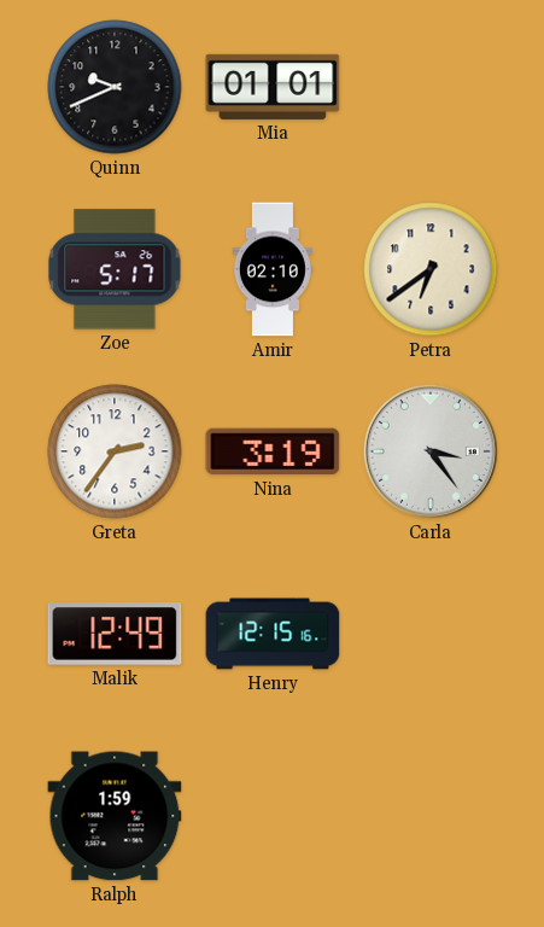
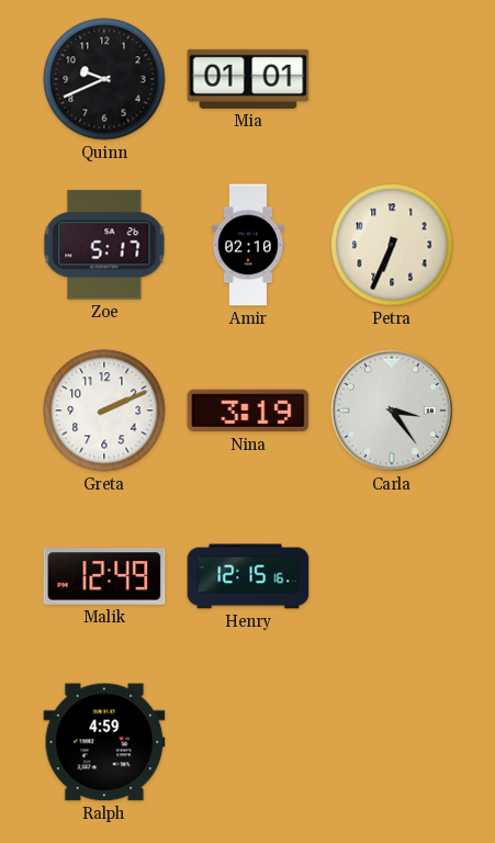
Petra: 6:39 -> 6:34 (392, 245)
Greta: 2:36 -> 2:11 (104, 411)
Ralph: 1:59 -> 4:59 (104, 742)
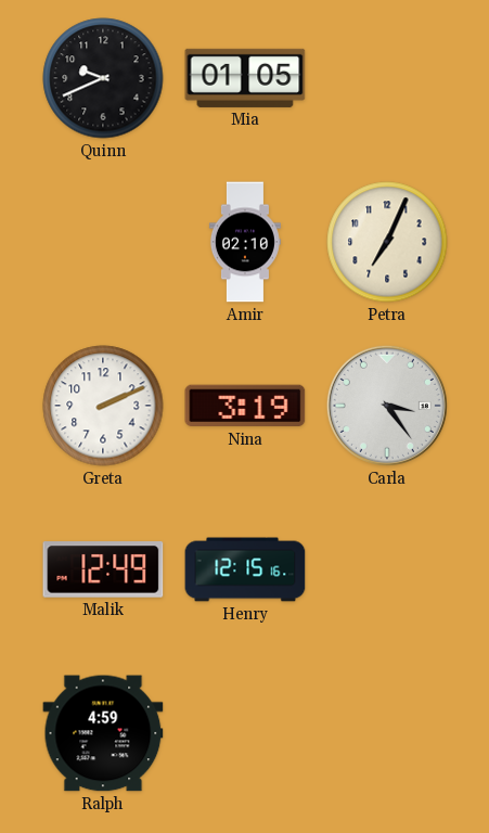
Mia: 01:01 -> 01:05 (245, 78)
Zoe: 5:17 -> none (104, 245)
Petra: 6:34 -> 7:04 (387, 242)
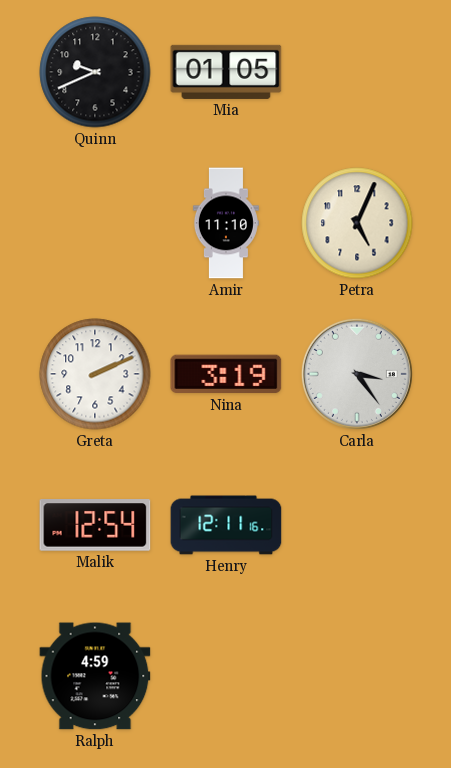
Amir: 02:10 -> 11:10 (226, 223)
Petra: 7:04 -> 5:04 (357, 223)
Malik: 12:49 -> 12:54 (95, 525)
Henry: 12:15 -> 12:11 (226, 525)
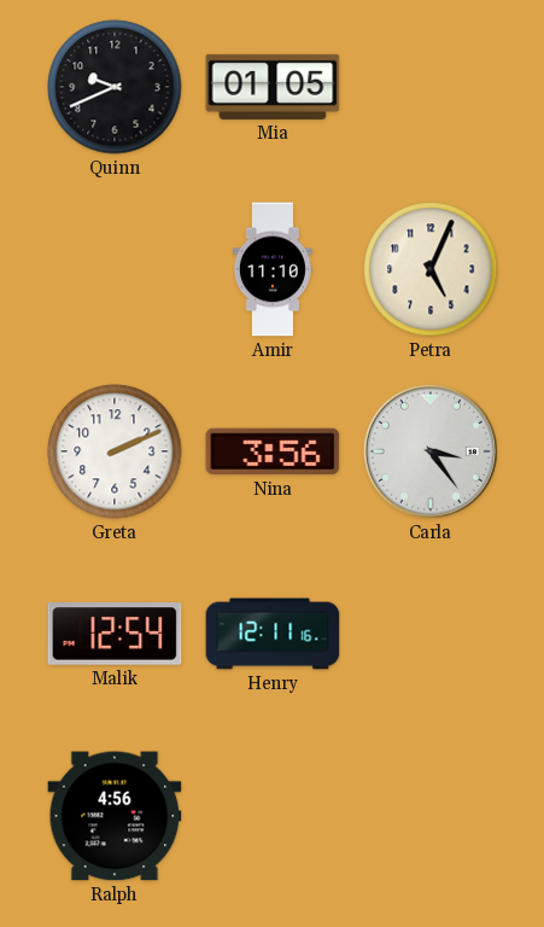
Nina: 3:19 -> 3:56 (273, 451)
Ralph: 4:59 -> 4:56 (115, 816)
